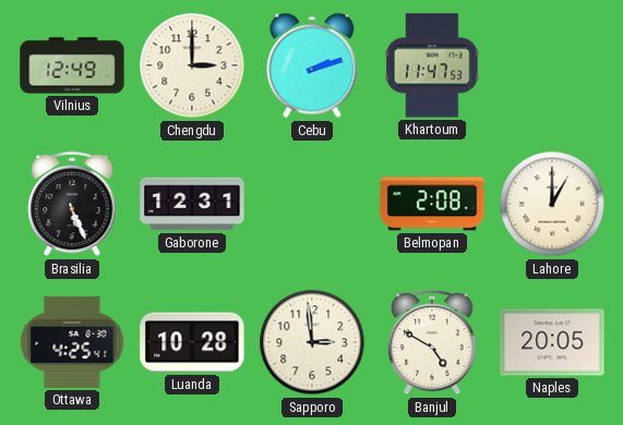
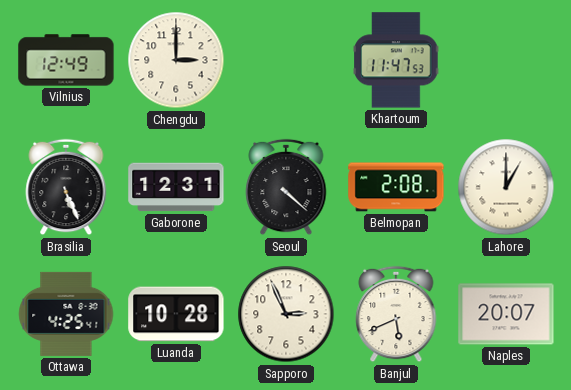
Cebu: 2:12 -> none (312, 65)
Seoul: none -> 4:22 (286, 187)
Sapporo: 2:59 -> 2:56 (286, 314)
Banjul: 4:50 -> 5:41 (396, 314)
Naples: 20:05 -> 20:07 (506, 314)
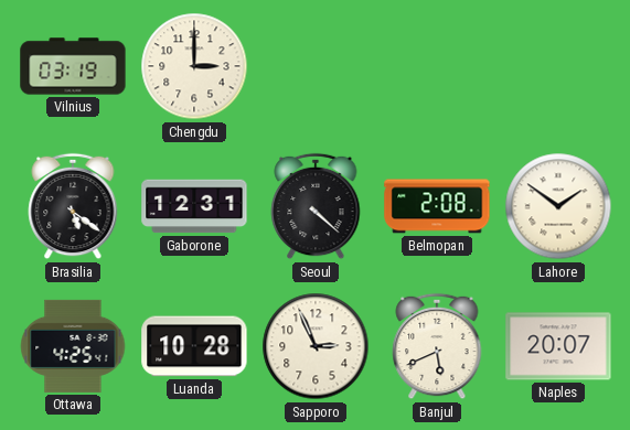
Vilnius: 12:49 -> 03:19 (73, 66)
Khartoum: 11:47 -> none (396, 60)
Brasilia: 5:26 -> 5:21 (73, 206)
Lahore: 1:00 -> 1:51 (558, 206)
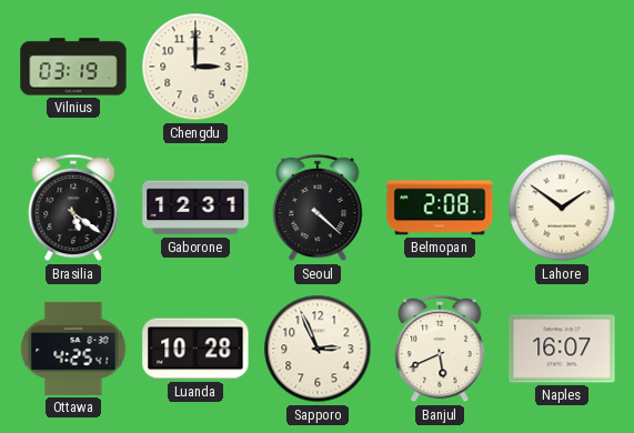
Naples: 20:07 -> 16:07 (562, 349)
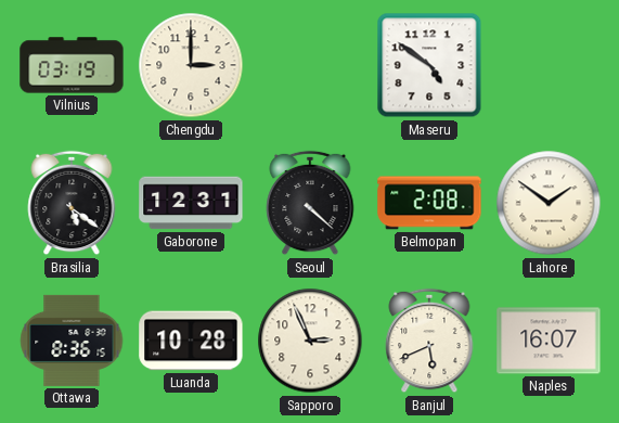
Maseru: none -> 4:51 (429, 65)
Ottawa: 4:25 -> 8:36 (72, 341)
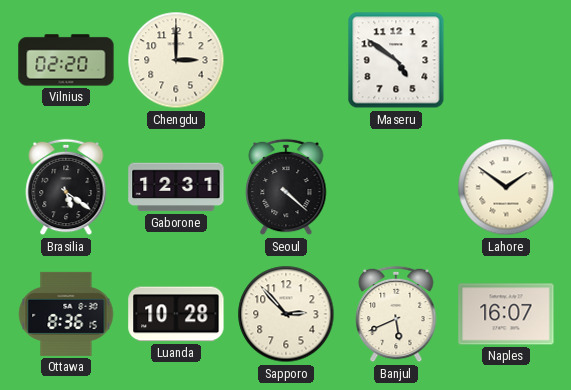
Vilnius: 03:19 -> 02:20 (66, 60)
Belmopan: 2:08 -> none (429, 203)
Sapporo: 2:56 -> 2:53 (286, 314)
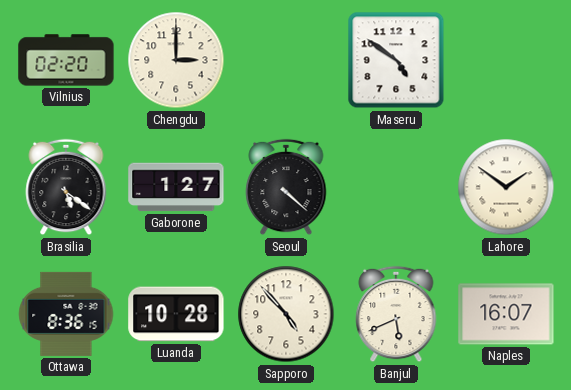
Gaborone: 12:31 -> 1:27 (176, 187)
Sapporo: 2:53 -> 4:53 (286, 314)
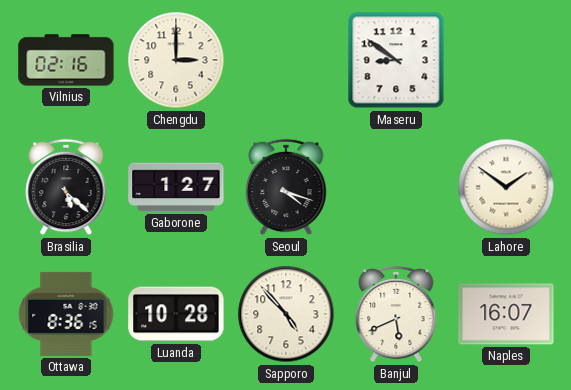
Vilnius: 02:20 -> 02:16 (66, 60)
Maseru: 4:51 -> 8:51 (396, 60)
Brasilia: 5:21 -> 5:22 (66, 187)
Seoul: 4:22 -> 4:18 (286, 187)
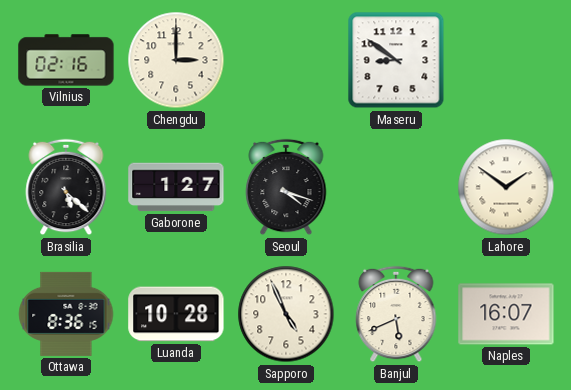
Sapporo: 4:53 -> 4:56 (286, 314)
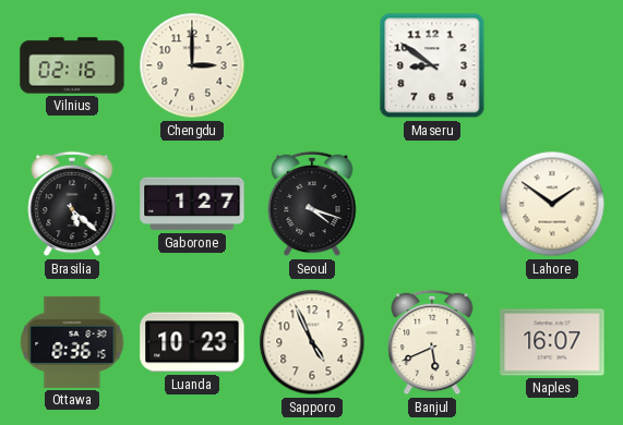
Luanda: 10:28 -> 10:23 (192, 342)
